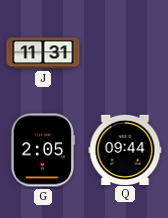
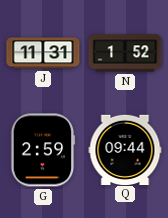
N: none -> 1:52 (125, 53)
G: 2:05 -> 2:59 (43, 150)
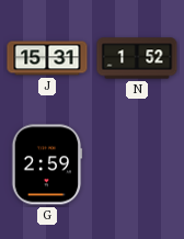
J: 11:31 -> 15:31 (47, 58)
Q: 09:44 -> none (125, 149)
